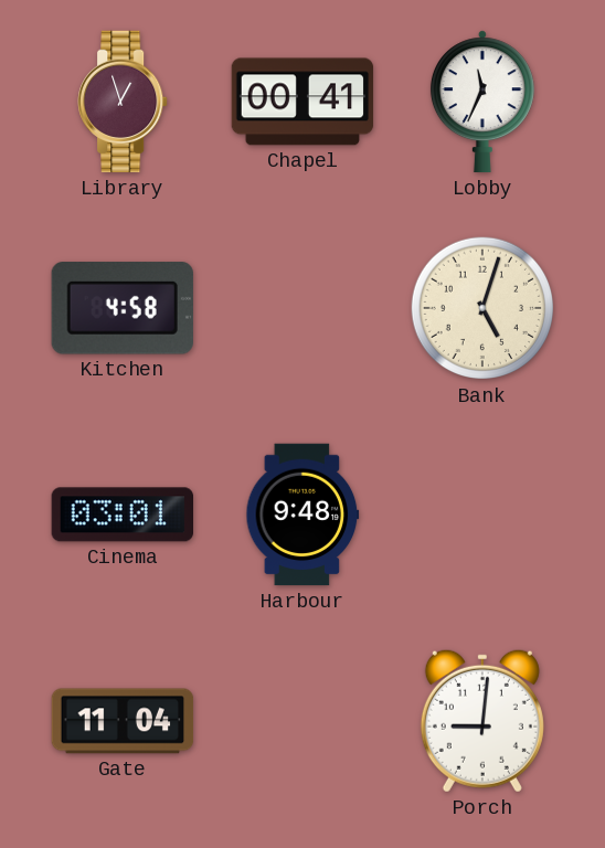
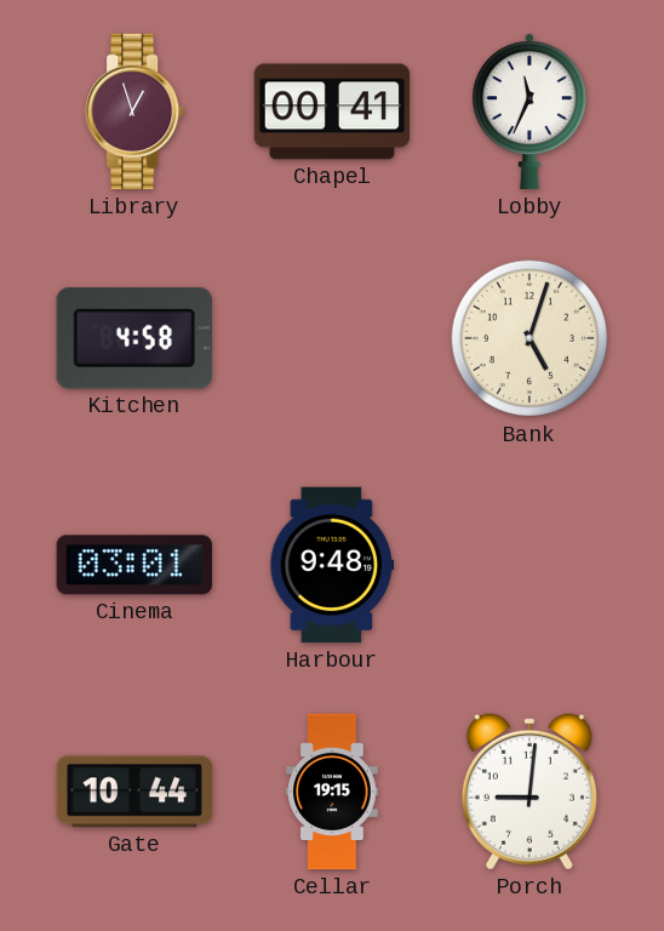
Gate: 11:04 -> 10:44 (134, 792)
Cellar: none -> 19:15 (332, 792)
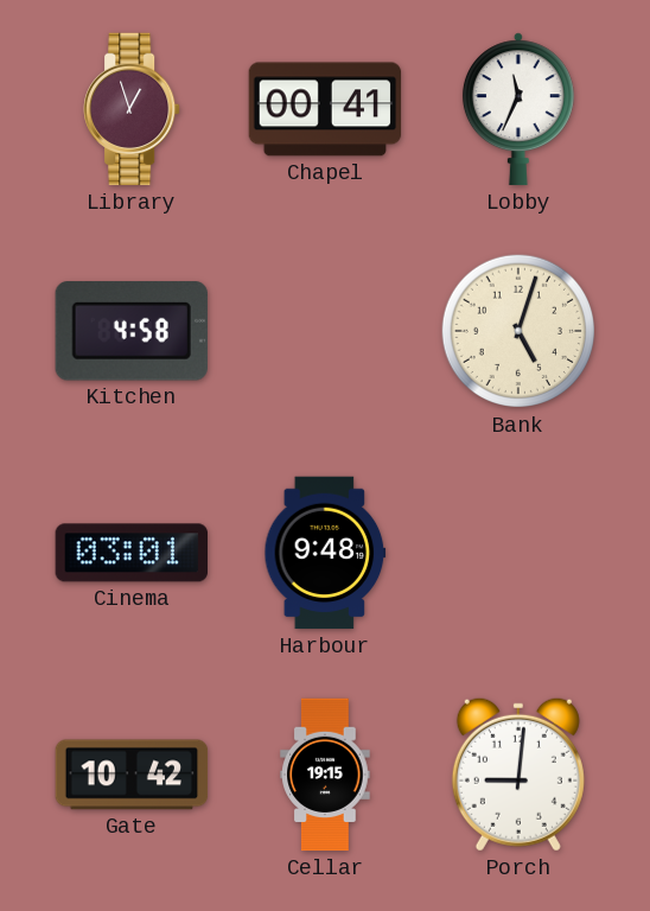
Gate: 10:44 -> 10:42 (132, 775)
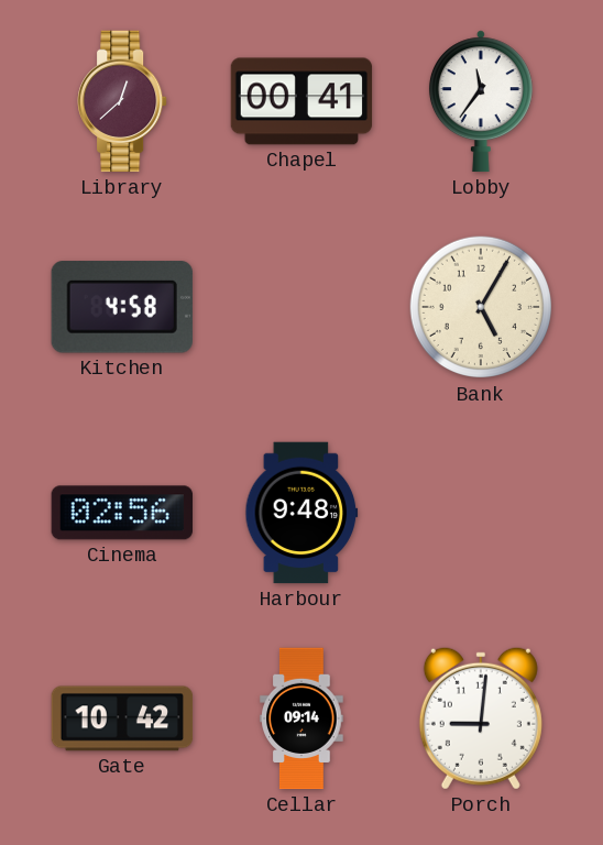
Library: 12:57 -> 12:38 (122, 101)
Lobby: 11:34 -> 11:36 (481, 101)
Bank: 5:03 -> 5:05 (481, 307)
Cinema: 03:01 -> 02:56 (121, 513)
Cellar: 19:15 -> 09:14 (301, 718)
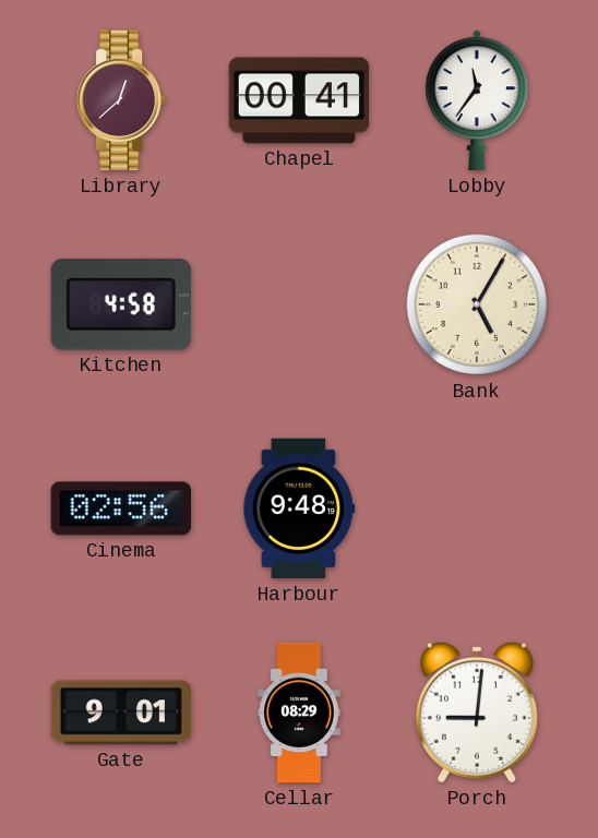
Gate: 10:42 -> 9:01 (121, 713)
Cellar: 09:14 -> 08:29 (299, 713)
